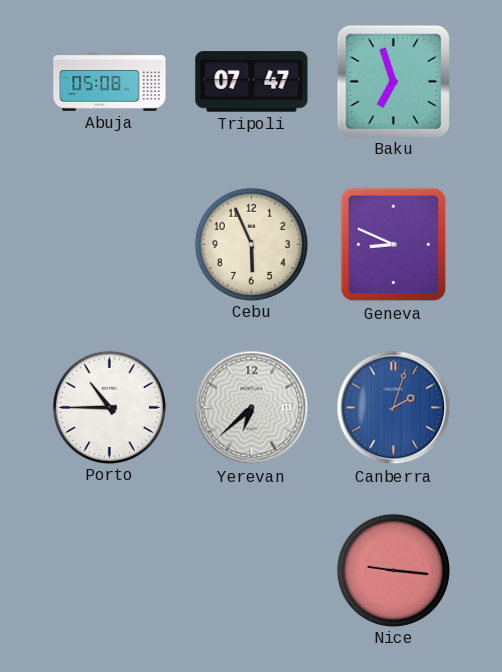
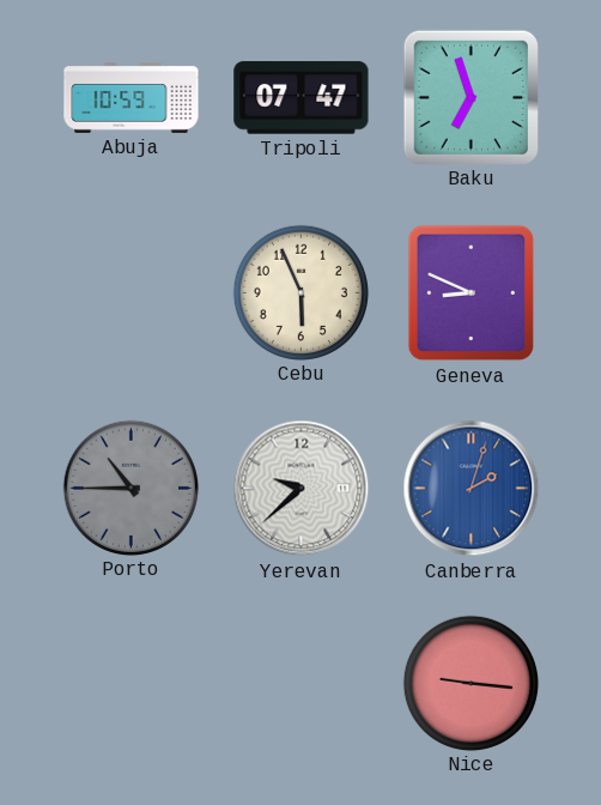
Abuja: 05:08 -> 10:59 (132, 98)
Porto dial: white -> grey (130, 488)
Yerevan: 6:38 -> 9:38 (302, 489)
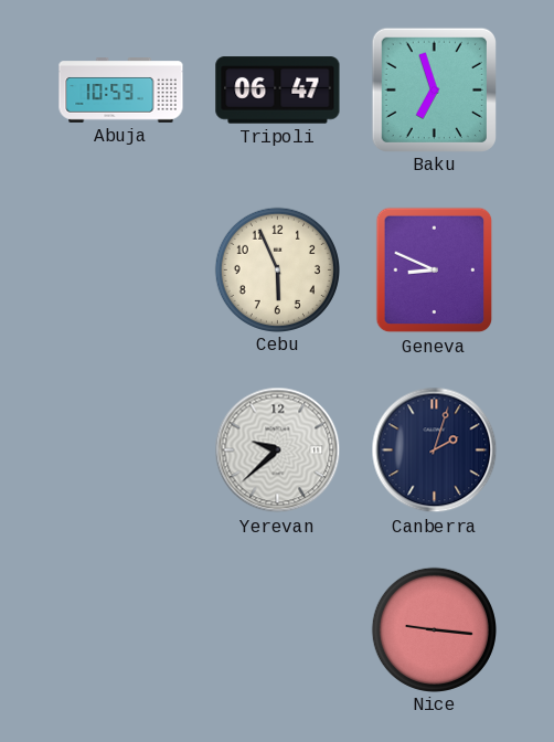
Tripoli: 07:47 -> 06:47 (278, 91)
Porto: 10:45 -> none (130, 488)
Canberra dial: blue -> navy (435, 451)
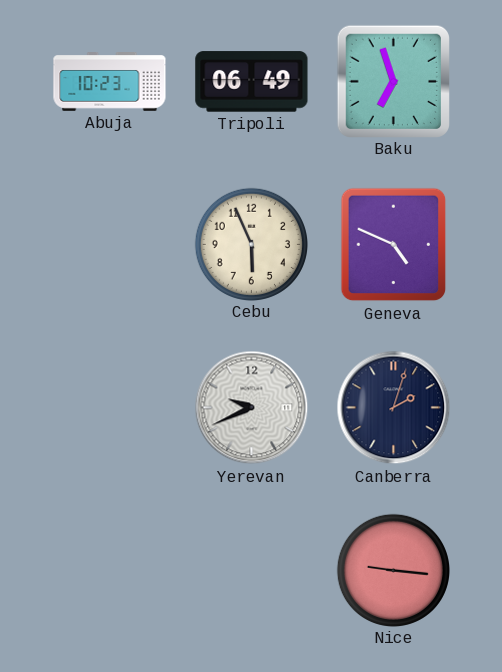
Abuja: 10:59 -> 10:23 (110, 82)
Tripoli: 06:47 -> 06:49 (252, 82)
Geneva: 8:49 -> 4:49 (394, 245)
Yerevan: 9:38 -> 9:41 (252, 408)
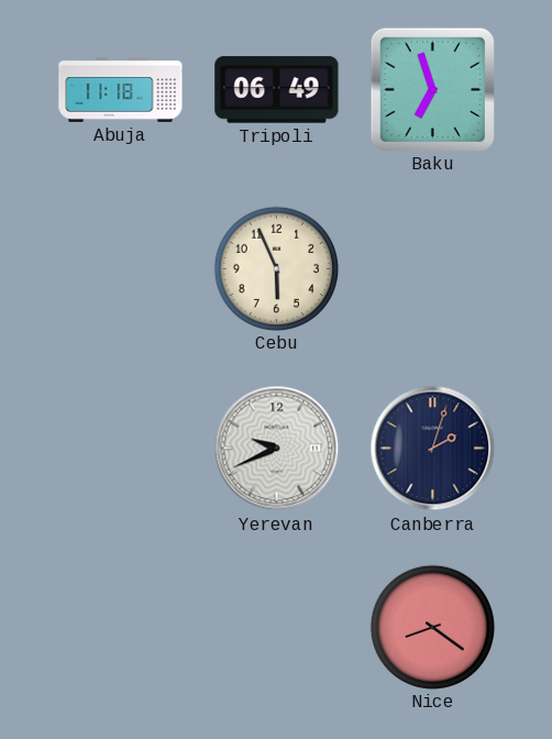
Abuja: 10:23 -> 11:18 (121, 90)
Geneva: 4:49 -> none (394, 245)
Nice: 9:16 -> 8:21 (432, 627)
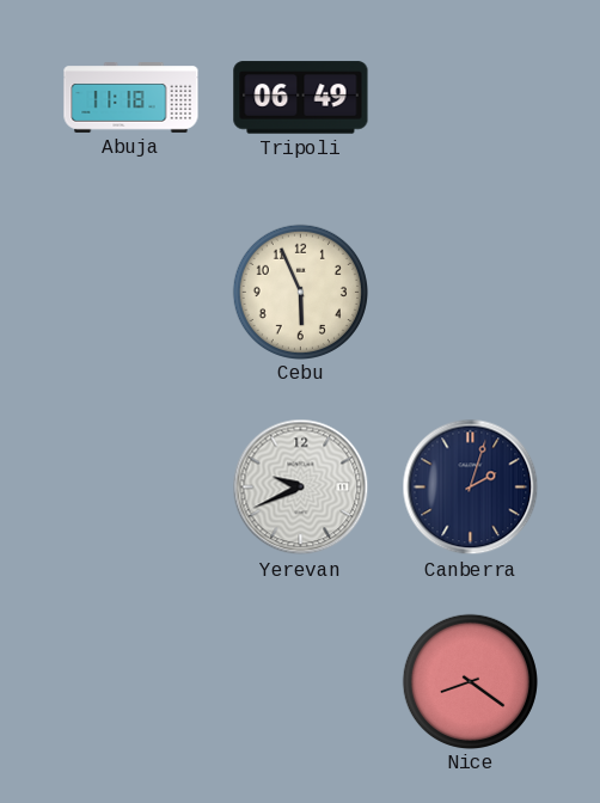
Baku: 6:57 -> none (432, 89)
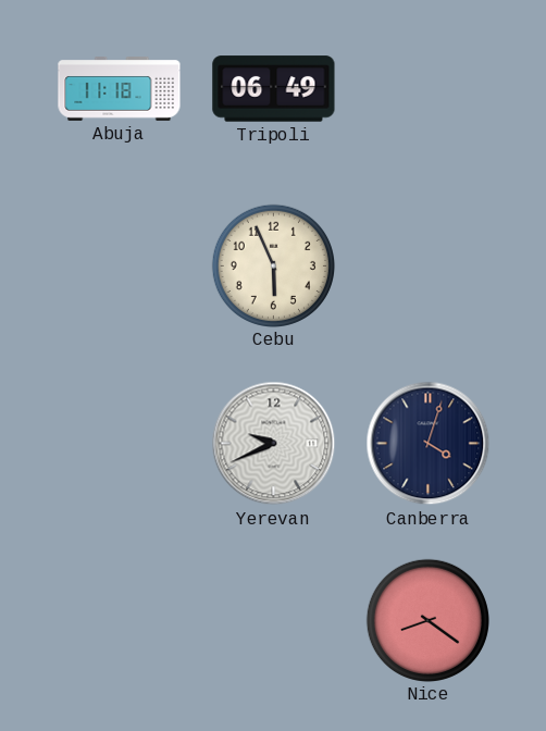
Canberra: 2:03 -> 4:03 (429, 444)
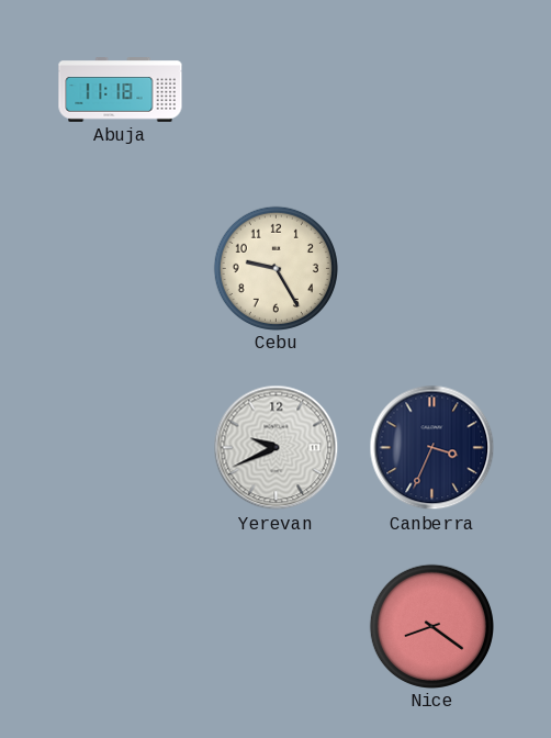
Tripoli: 06:49 -> none (274, 89)
Cebu: 5:56 -> 9:25 (275, 268)
Canberra: 4:03 -> 3:34 (432, 448)
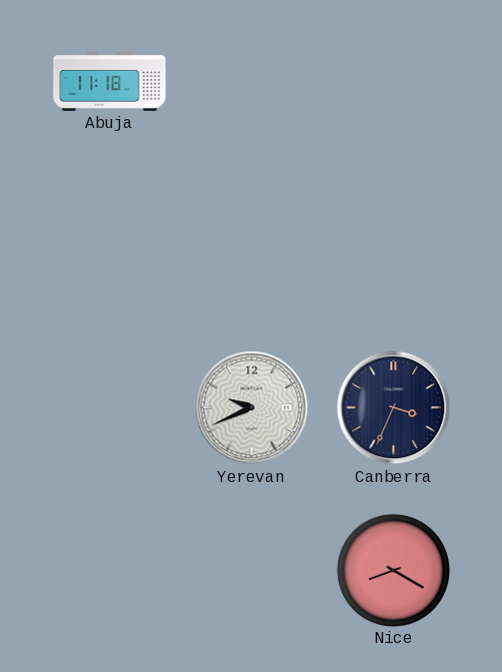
Cebu: 9:25 -> none (275, 268)
Nice: 8:21 -> 8:20 (393, 570)
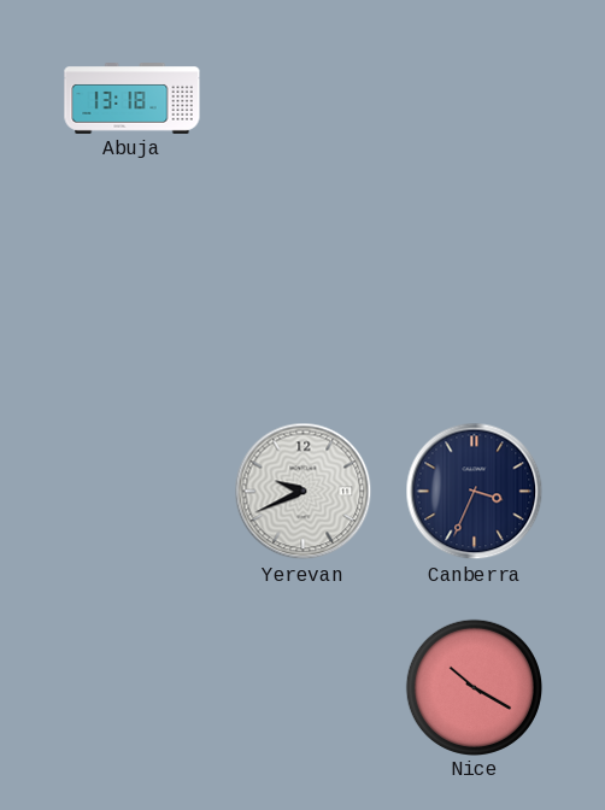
Abuja: 11:18 -> 13:18 (133, 99)
Nice: 8:20 -> 10:20 (474, 687)
